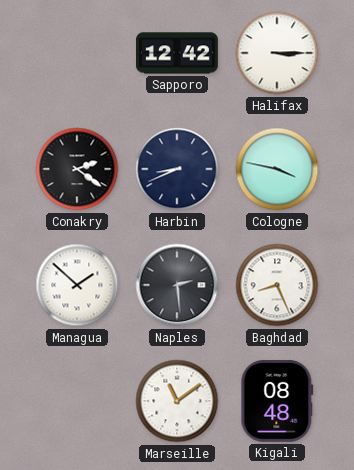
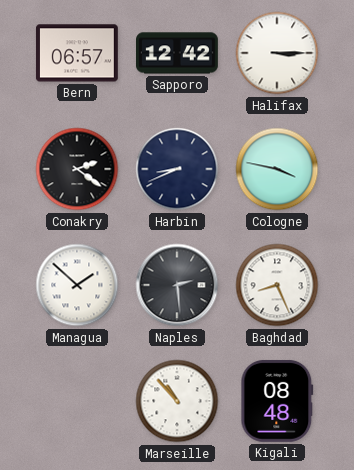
Bern: none -> 06:57 (77, 53)
Marseille: 11:09 -> 10:53 (177, 401)
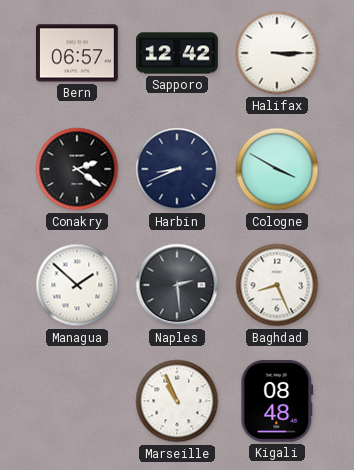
Cologne: 3:47 -> 3:50 (277, 169)
Marseille: 10:53 -> 10:56 (177, 401)
